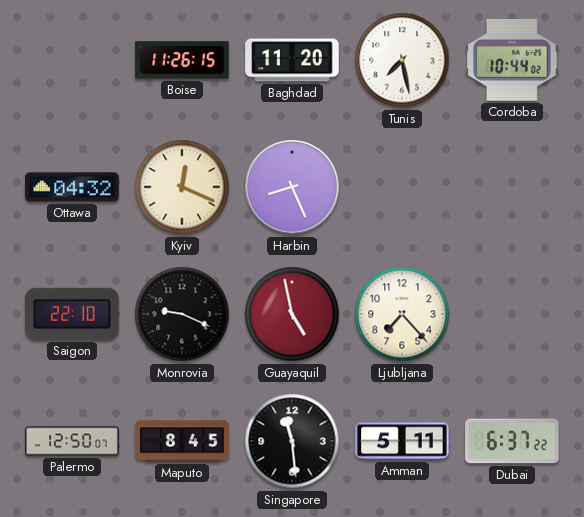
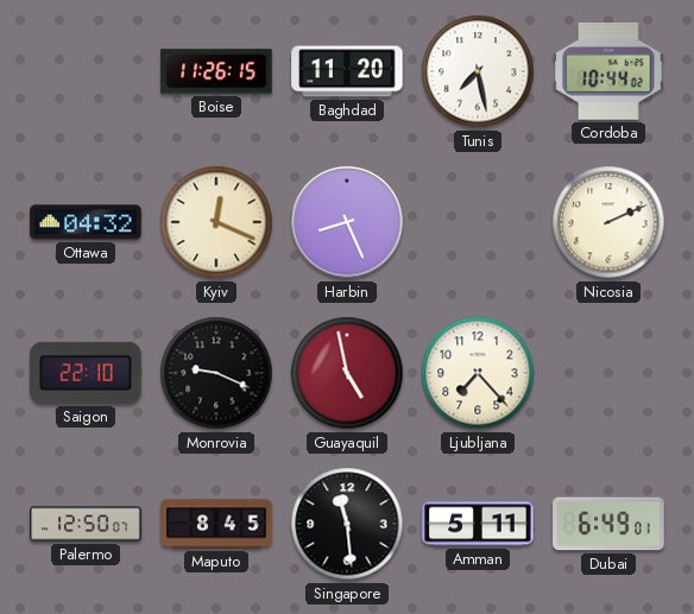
Nicosia: none -> 2:11 (608, 222)
Dubai: 6:37 -> 6:49 (608, 524)
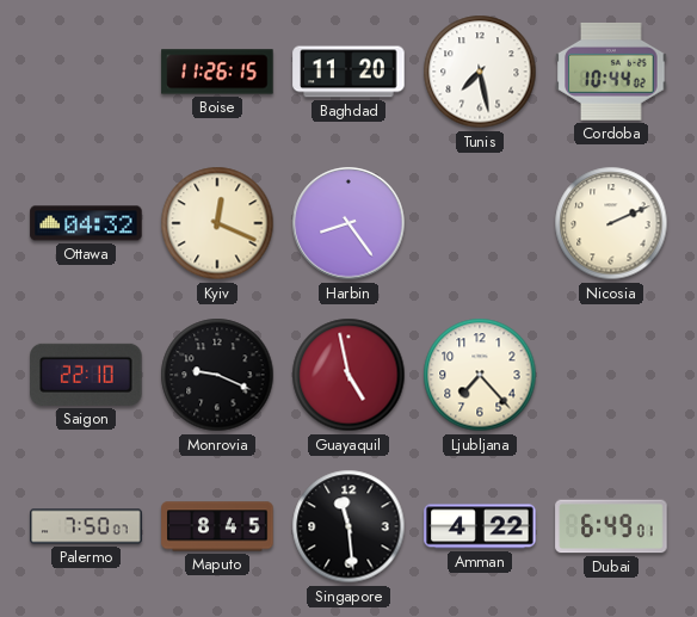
Harbin: 8:26 -> 8:24 (348, 223)
Palermo: 12:50 -> 7:50 (86, 526)
Amman: 5:11 -> 4:22 (480, 526)
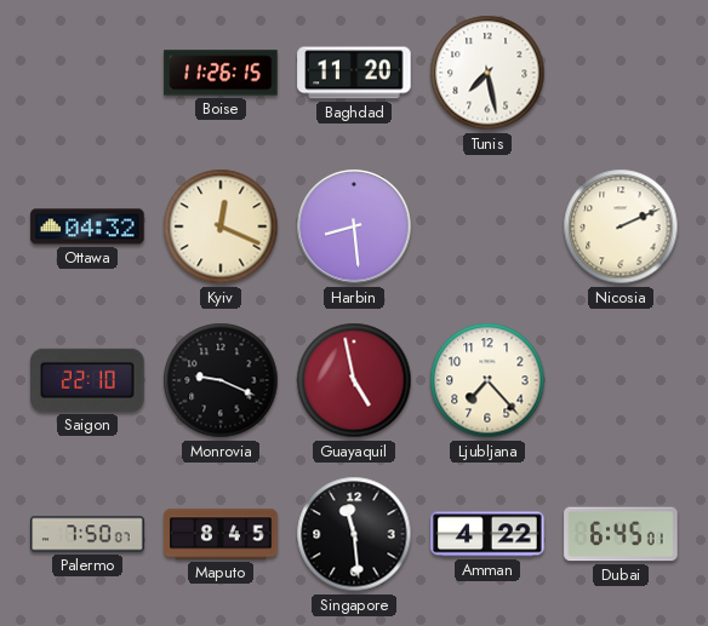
Cordoba: 10:44 -> none (611, 72)
Harbin: 8:24 -> 8:29 (354, 226)
Dubai: 6:49 -> 6:45 (621, 534)
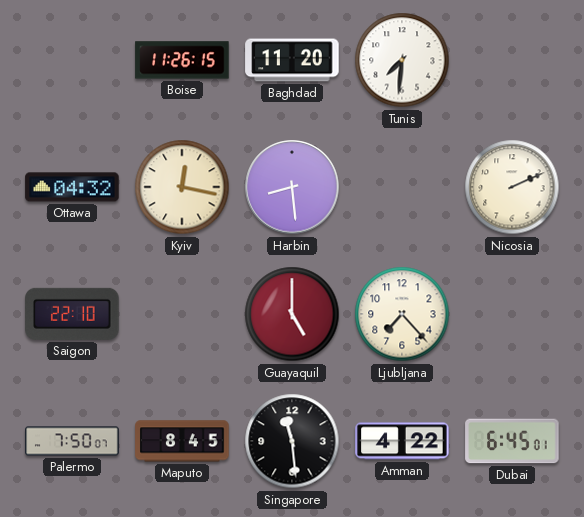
Tunis: 7:28 -> 7:31 (402, 60)
Kyiv: 12:19 -> 12:17 (182, 187)
Monrovia: 9:19 -> none (221, 380)
Guayaquil: 4:58 -> 5:00 (292, 314)
